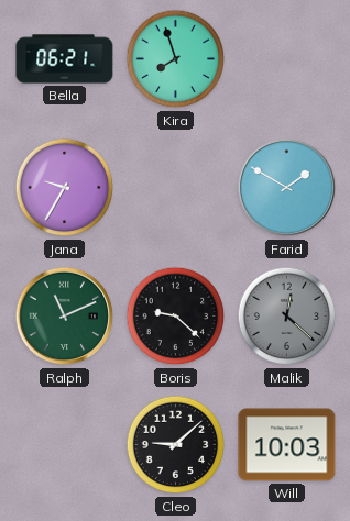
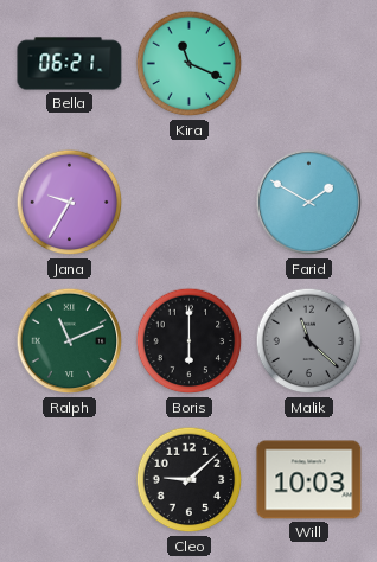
Kira: 7:57 -> 11:19 (190, 64)
Boris: 9:22 -> 6:00 (190, 341)
Malik: 12:22 -> 11:22 (309, 341)
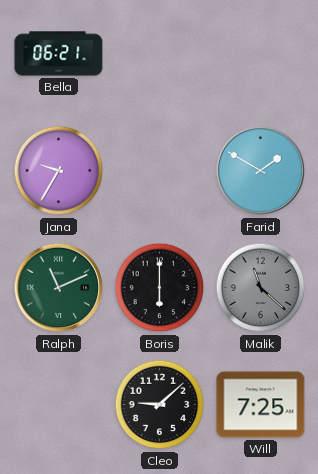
Kira: 11:19 -> none (190, 64)
Will: 10:03 -> 7:25 (261, 405)
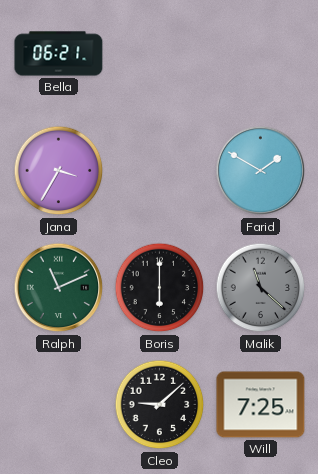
Jana: 9:35 -> 3:35 (59, 171)
